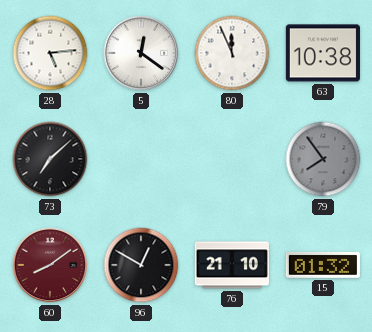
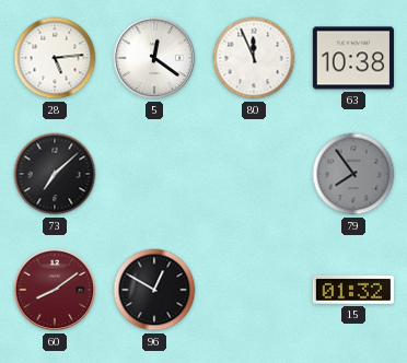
76: 21:10 -> none (232, 265)
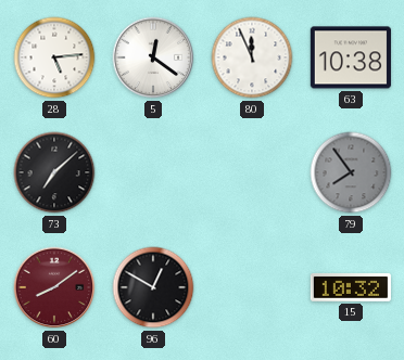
15: 01:32 -> 10:32 (351, 287)
